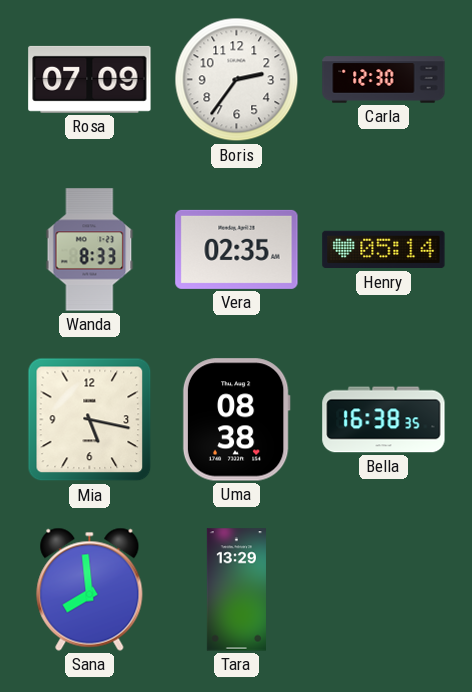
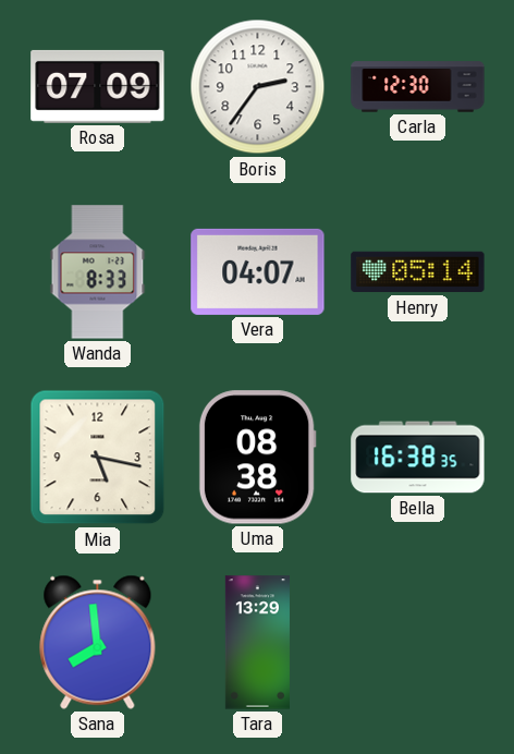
Vera: 02:35 -> 04:07 (258, 271)
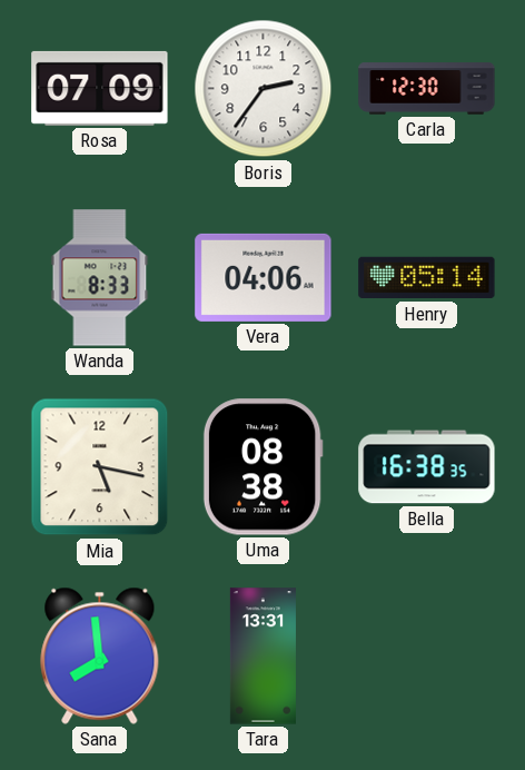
Vera: 04:07 -> 04:06 (264, 277)
Tara: 13:29 -> 13:31 (262, 657)
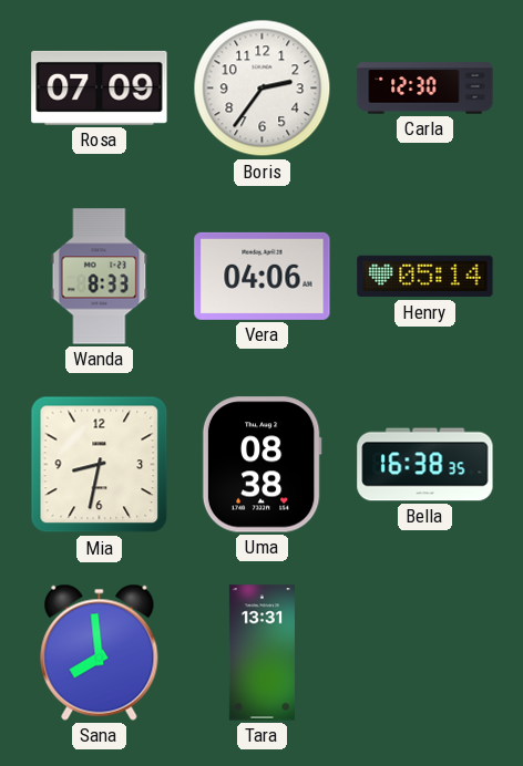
Mia: 5:17 -> 8:32 (100, 465)
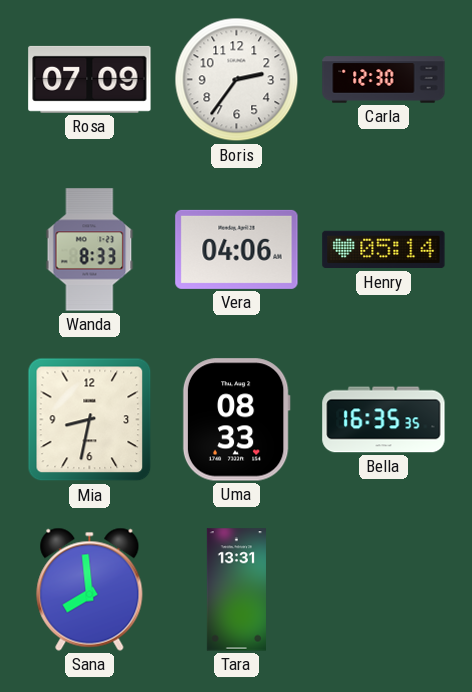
Uma: 08:38 -> 08:33 (236, 420)
Bella: 16:38 -> 16:35 (384, 420)
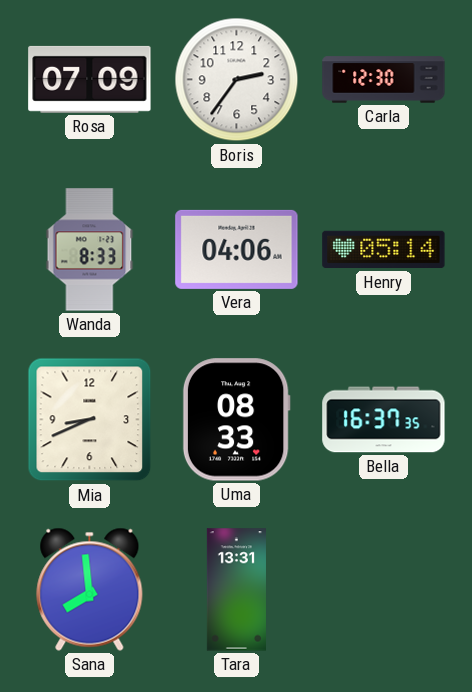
Mia: 8:32 -> 8:41 (90, 420)
Bella: 16:35 -> 16:37 (384, 420)
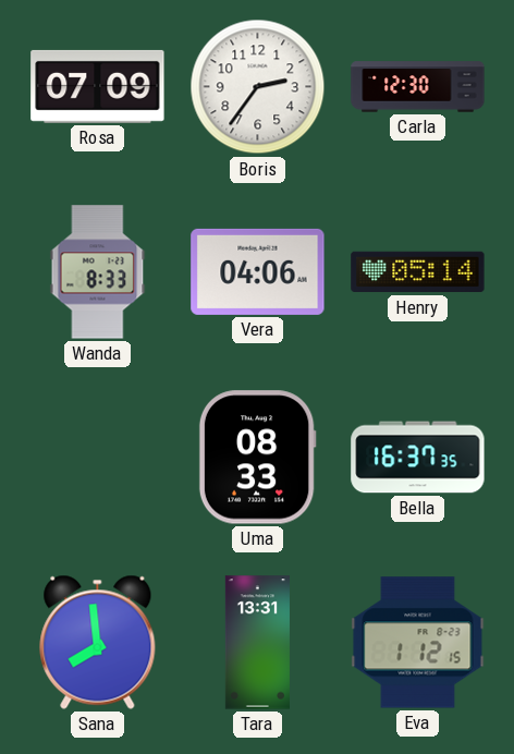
Mia: 8:41 -> none (90, 420)
Eva: none -> 1:12 (418, 643)
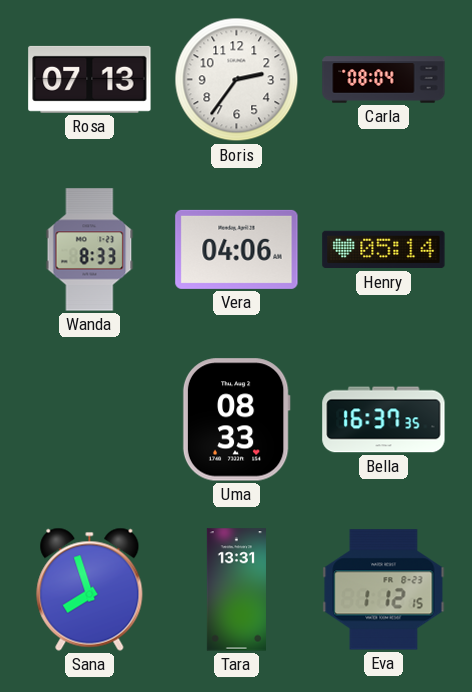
Rosa: 07:09 -> 07:13 (90, 79)
Carla: 12:30 -> 08:04 (384, 80)
Sana: 7:59 -> 7:57 (90, 589)
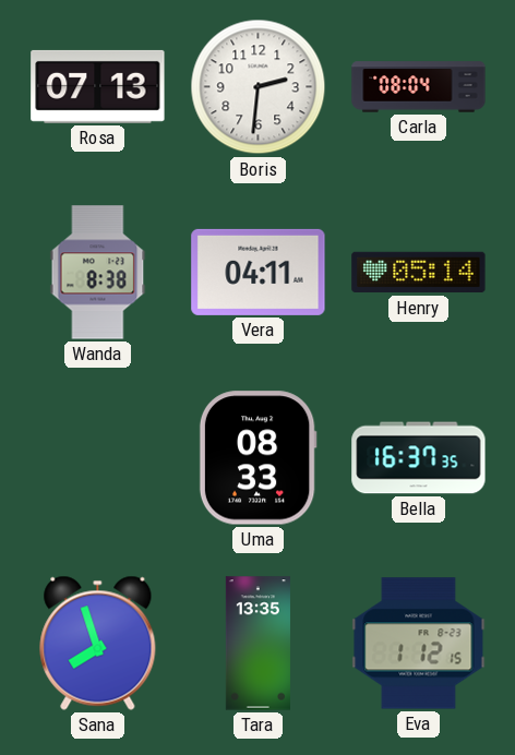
Boris: 2:36 -> 2:31 (259, 87)
Wanda: 8:33 -> 8:38 (98, 273)
Vera: 04:06 -> 04:11 (259, 272)
Tara: 13:31 -> 13:35 (257, 644)
